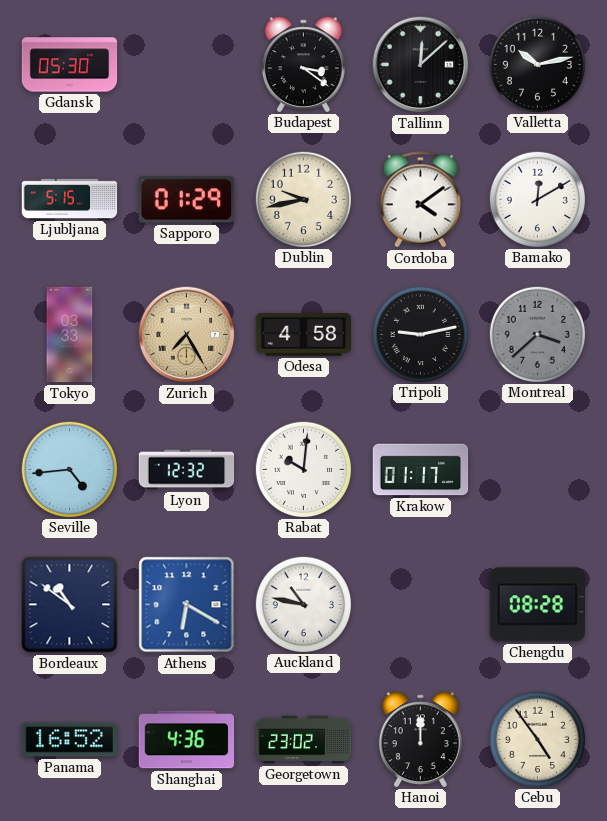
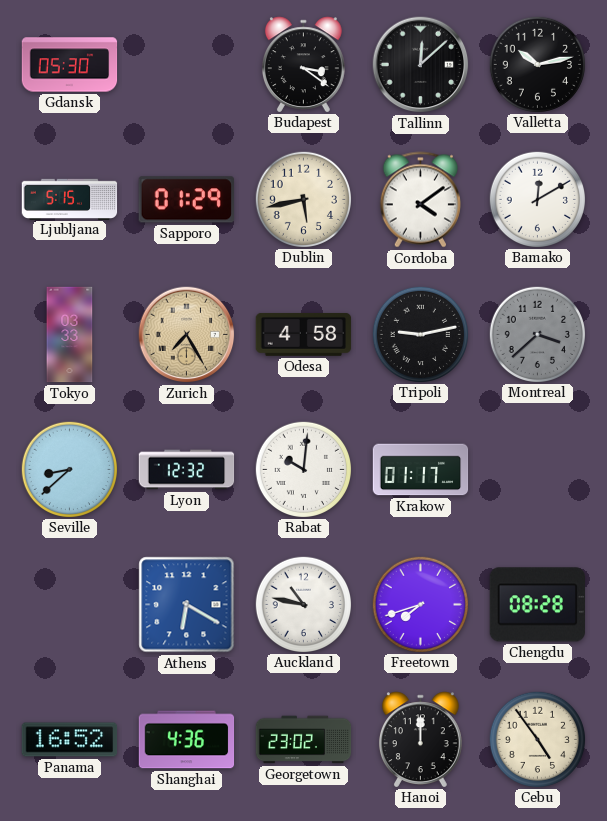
Dublin: 9:43 -> 5:43 (303, 199)
Seville: 4:44 -> 8:38 (69, 469)
Bordeaux: 10:51 -> none (70, 605)
Freetown: none -> 7:42 (420, 604)
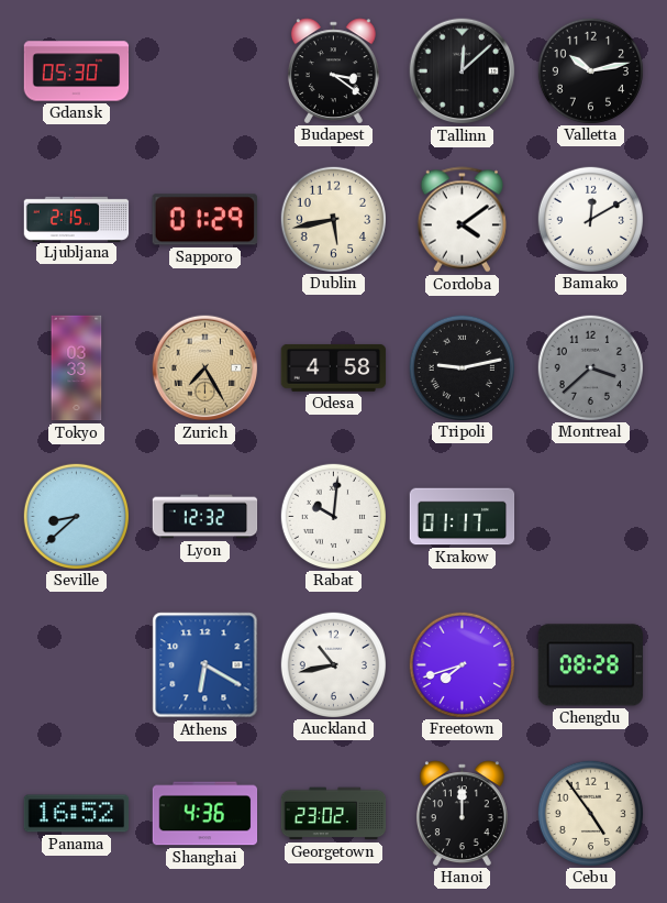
Ljubljana: 5:15 -> 2:15 (77, 219)
Auckland: 10:47 -> 10:43 (333, 664)
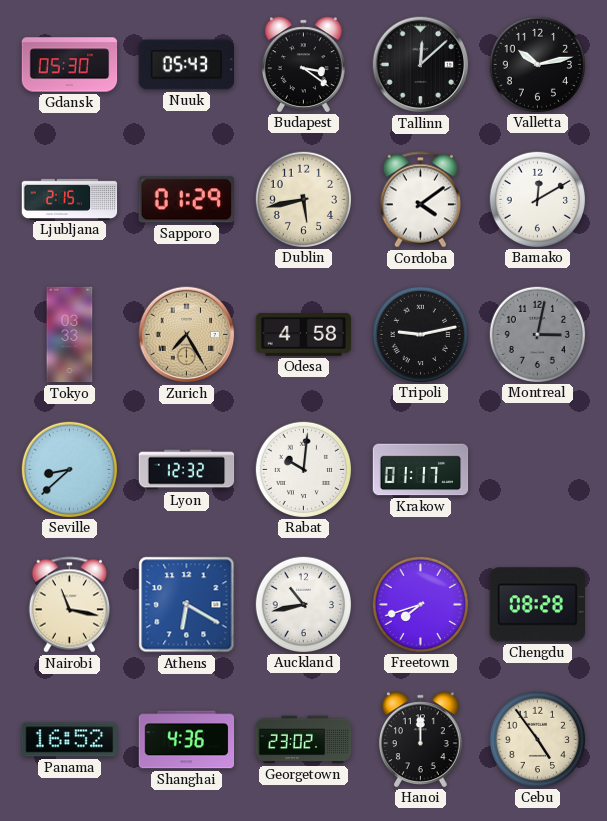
Nuuk: none -> 05:43 (186, 65)
Montreal: 3:38 -> 3:02 (537, 334)
Nairobi: none -> 11:17 (69, 605)
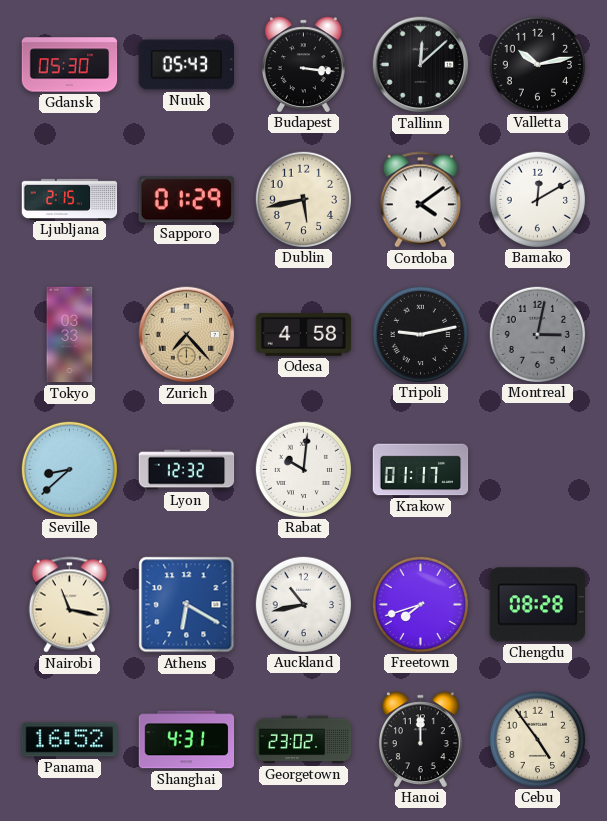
Budapest: 3:21 -> 3:16 (303, 64)
Zurich: 7:25 -> 7:23 (187, 335)
Shanghai: 4:36 -> 4:31 (187, 740)
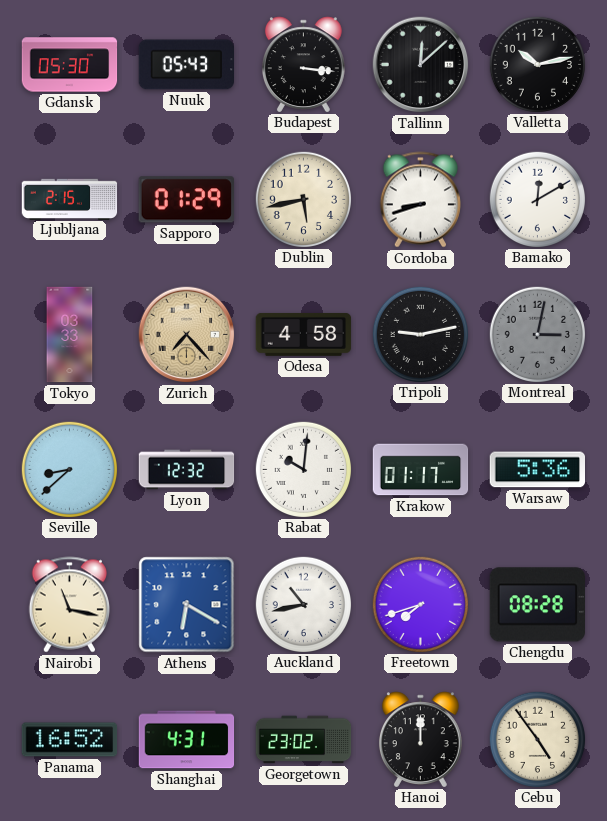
Cordoba: 4:09 -> 8:42 (420, 200)
Warsaw: none -> 5:36 (537, 470)
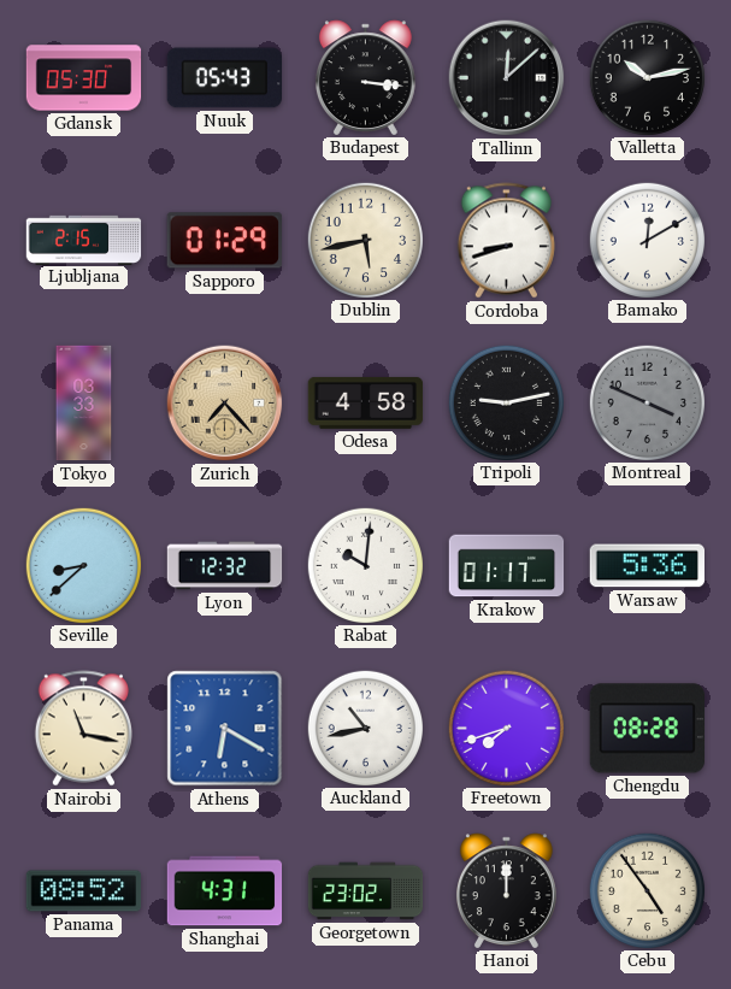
Montreal: 3:02 -> 3:49 (647, 402)
Panama: 16:52 -> 08:52 (84, 891)
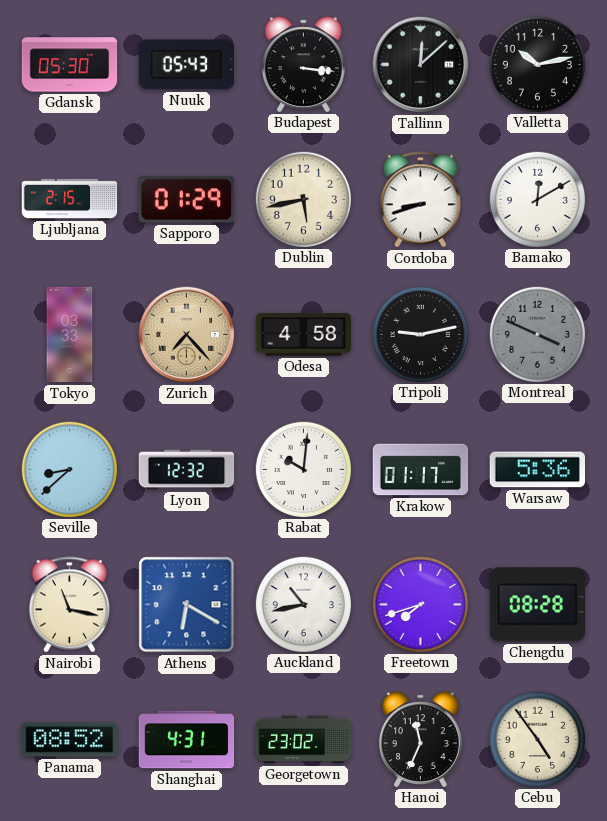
Hanoi: 12:00 -> 11:34 (420, 739)
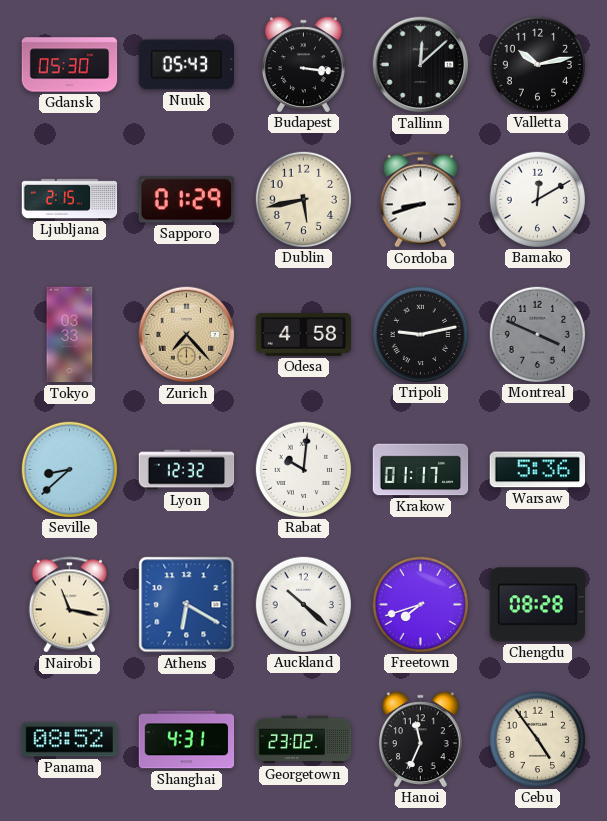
Auckland: 10:43 -> 10:22 (303, 604)
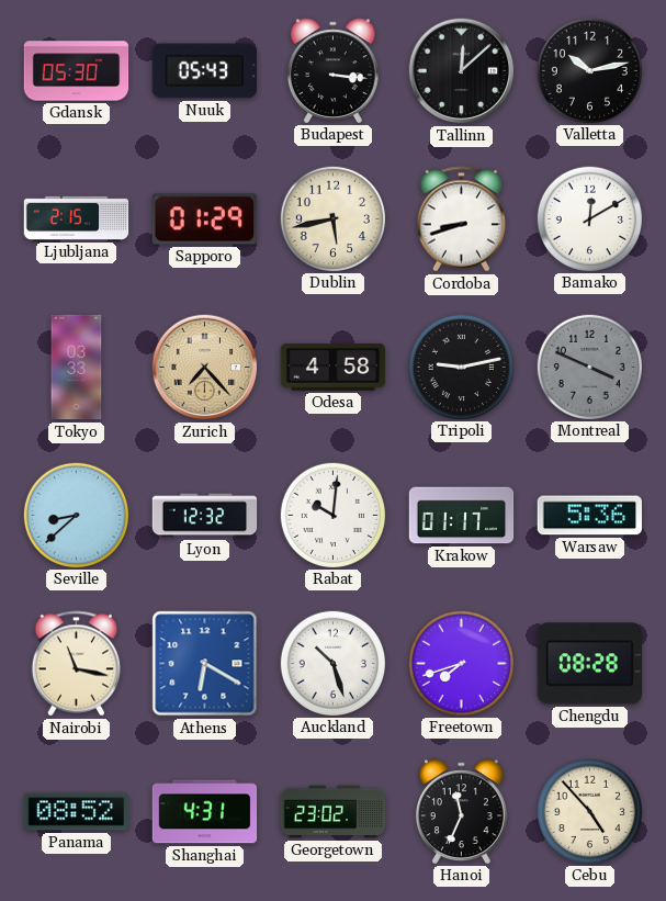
Auckland: 10:22 -> 10:27 (332, 663)
Cebu: 4:54 -> 4:53 (589, 811)
